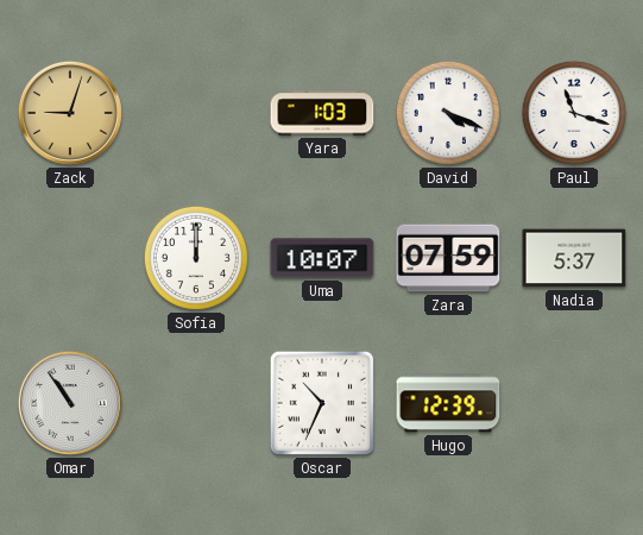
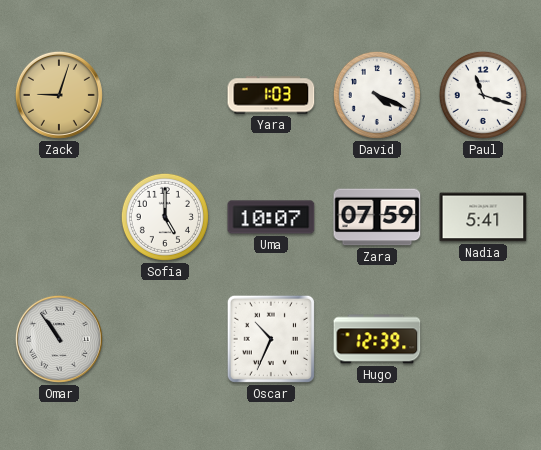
Sofia: 12:00 -> 5:00 (165, 217)
Nadia: 5:37 -> 5:41 (483, 217)
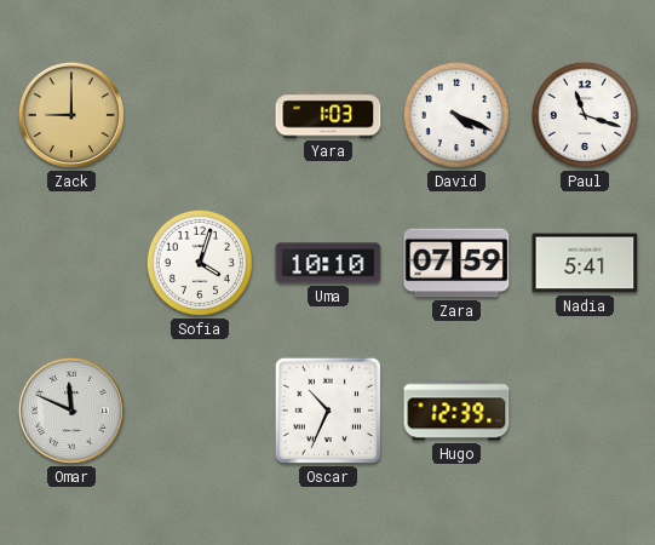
Zack: 9:03 -> 9:00 (71, 115)
Sofia: 5:00 -> 4:03 (200, 263)
Uma: 10:07 -> 10:10 (328, 263)
Omar: 10:54 -> 11:49 (71, 411)
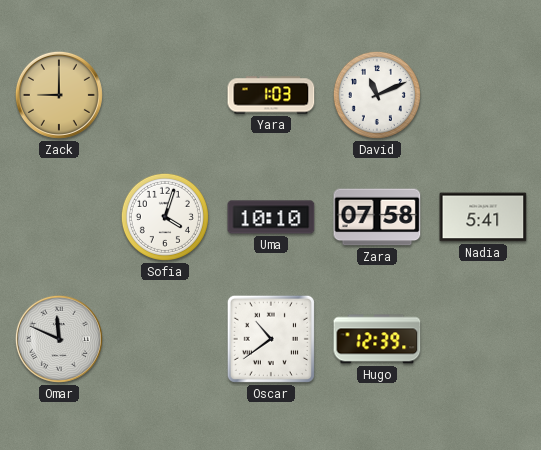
David: 4:19 -> 11:11 (377, 95)
Paul: 11:18 -> none (585, 115)
Zara: 07:59 -> 07:58 (377, 217)
Oscar: 10:34 -> 10:39 (271, 339)
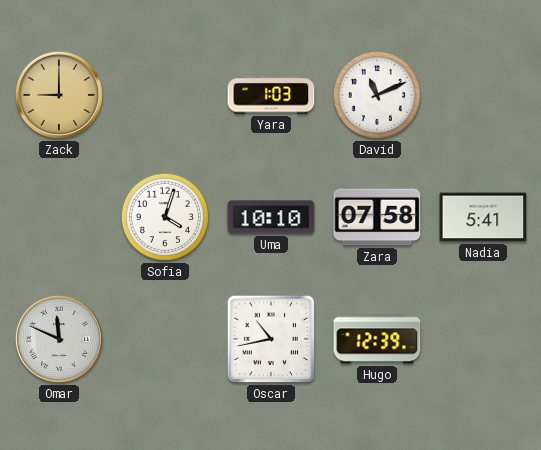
Oscar: 10:39 -> 10:43 (271, 339)
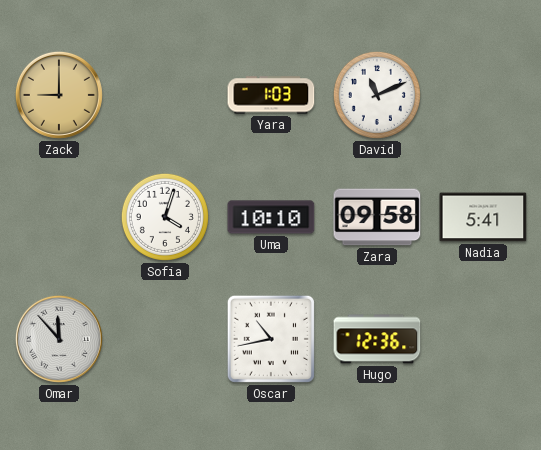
Zara: 07:58 -> 09:58 (377, 217)
Omar: 11:49 -> 11:53 (59, 339)
Hugo: 12:39 -> 12:36 (377, 339)
